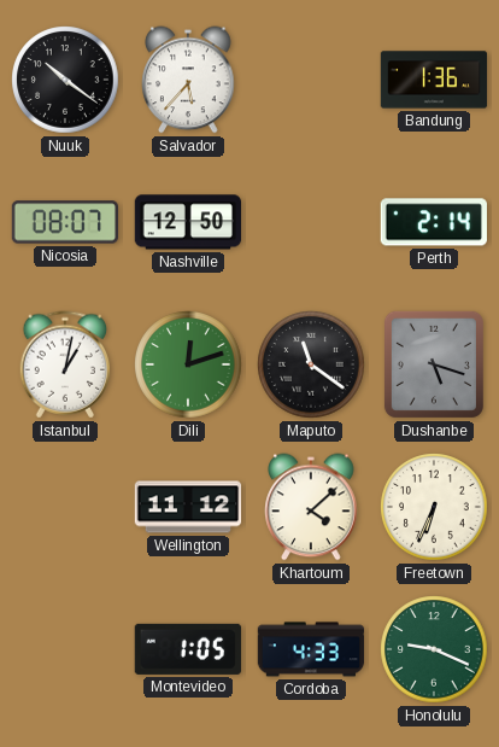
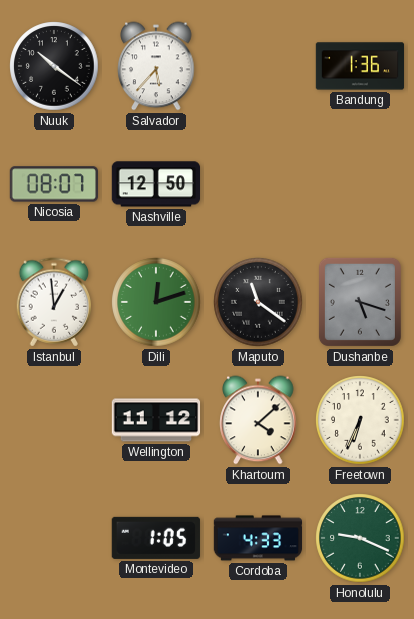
Perth: 2:14 -> none (434, 222)
Istanbul: 1:02 -> 12:59 (53, 302)
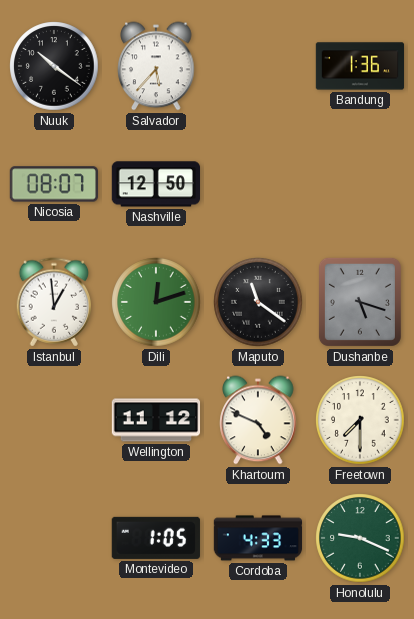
Khartoum: 4:08 -> 4:49 (258, 420)
Freetown: 6:34 -> 7:30 (360, 420)
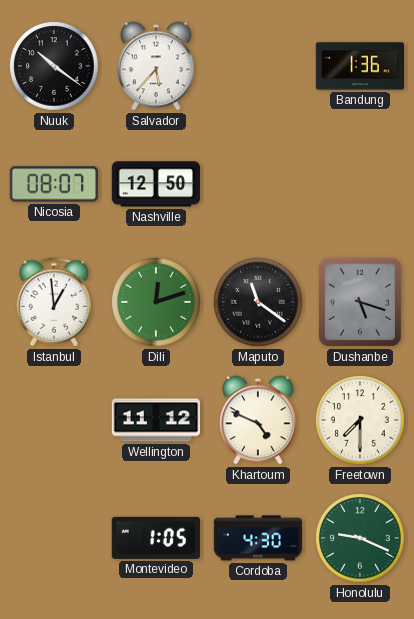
Cordoba: 4:33 -> 4:30 (258, 538)
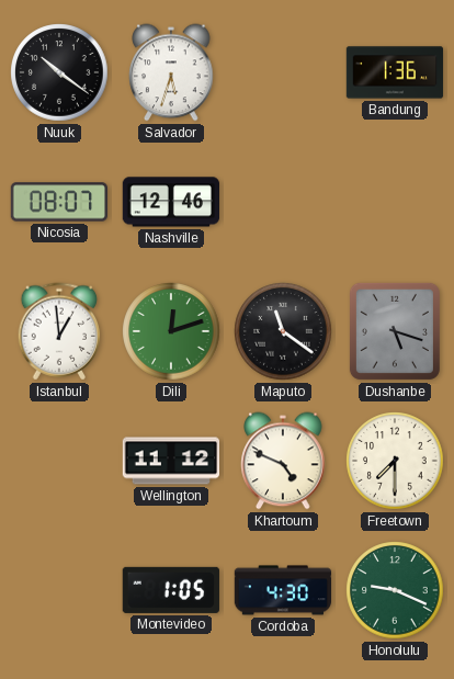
Salvador: 5:37 -> 5:33 (171, 72)
Nashville: 12:50 -> 12:46 (170, 202)
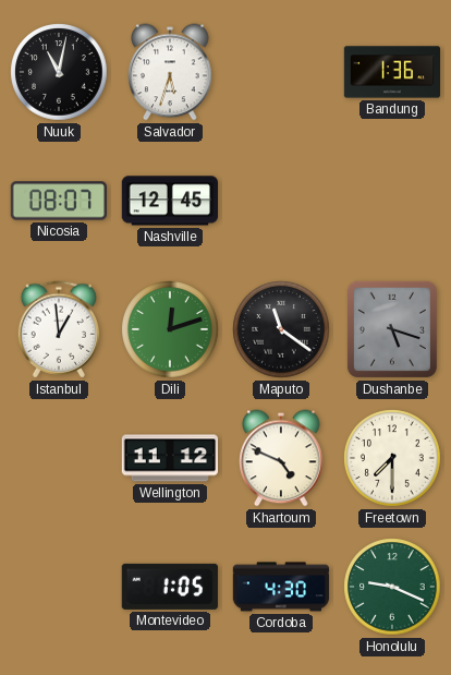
Nuuk: 10:21 -> 11:02 (59, 72)
Nashville: 12:46 -> 12:45 (169, 201)
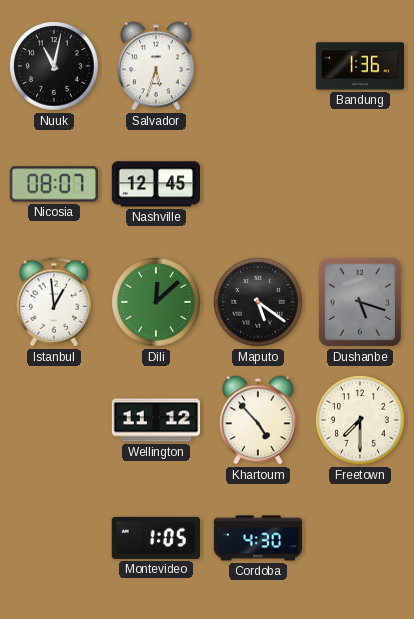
Dili: 12:12 -> 12:08 (156, 302)
Maputo: 11:21 -> 5:21 (258, 302)
Khartoum: 4:49 -> 4:53 (258, 420)
Honolulu: 9:19 -> none (392, 587)
